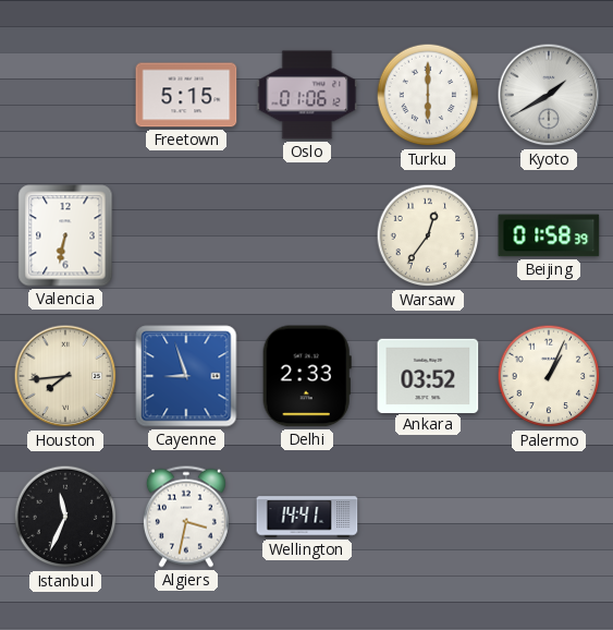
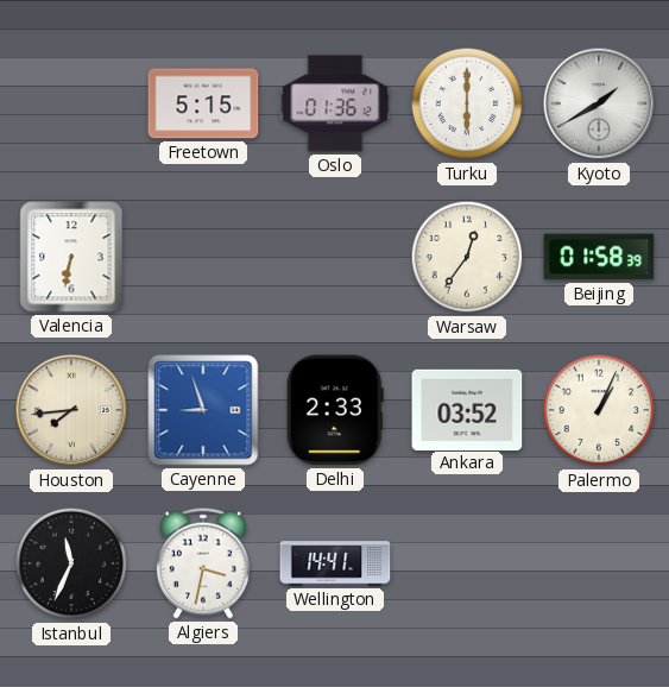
Oslo: 01:06 -> 01:36 (335, 103)
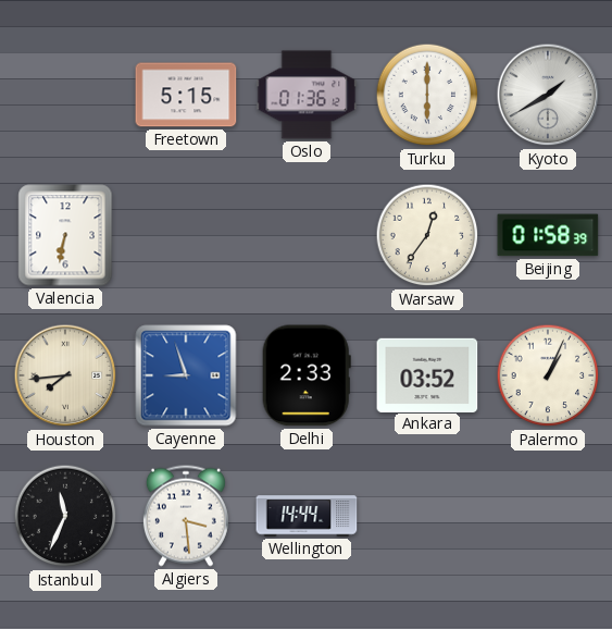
Algiers: 3:32 -> 3:29 (186, 516)
Wellington: 14:41 -> 14:44 (307, 516)
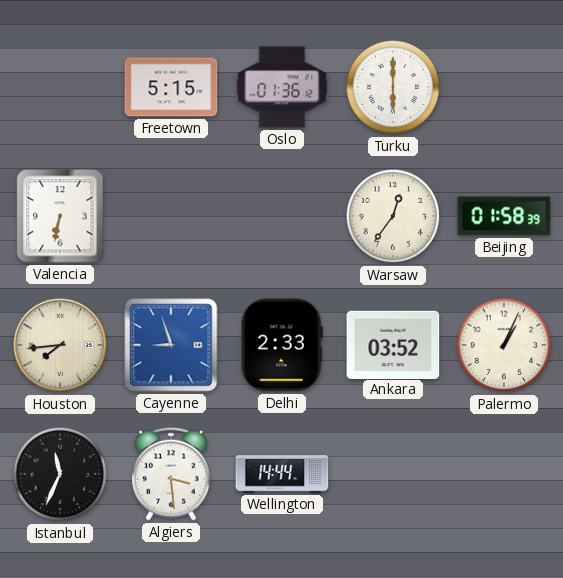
Kyoto: 1:40 -> none (548, 95)
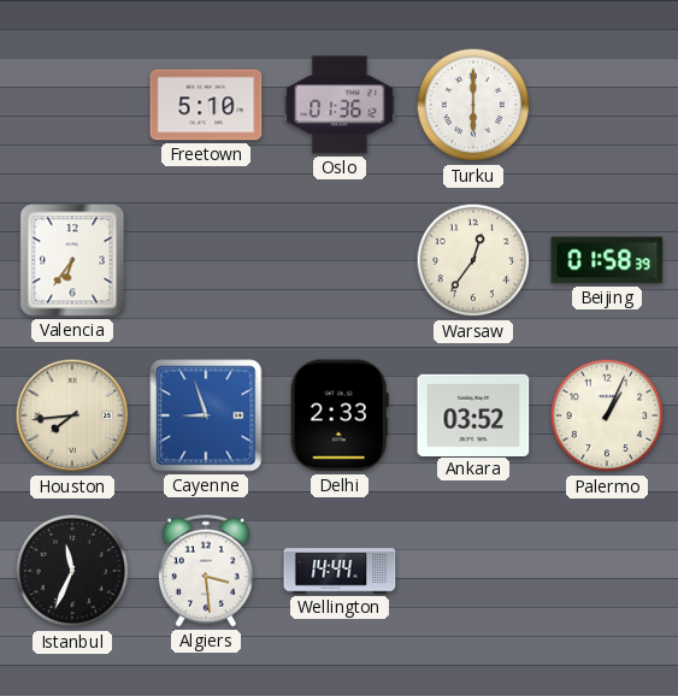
Freetown: 5:15 -> 5:10 (206, 105)
Valencia: 6:32 -> 6:36 (72, 260)
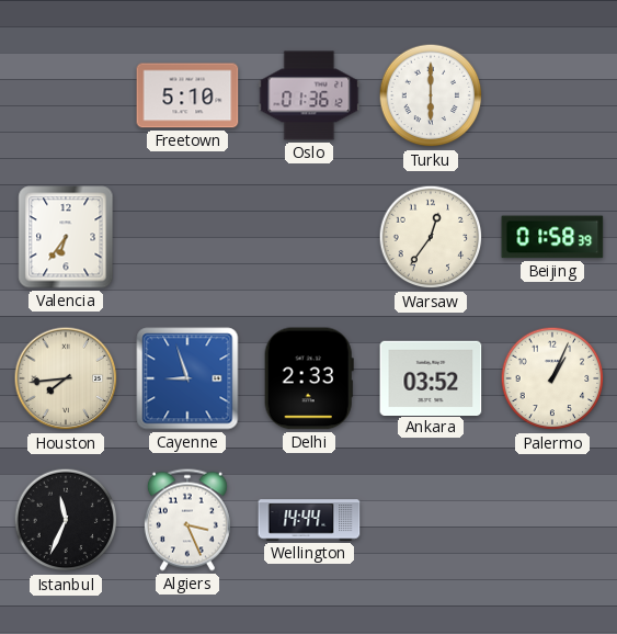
Algiers: 3:29 -> 3:26 (187, 520)
